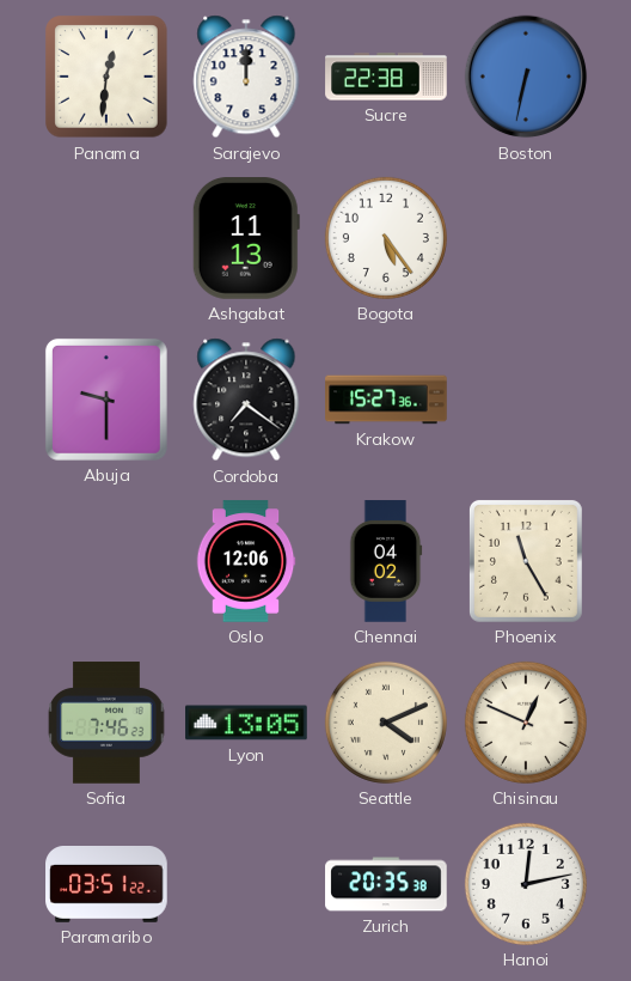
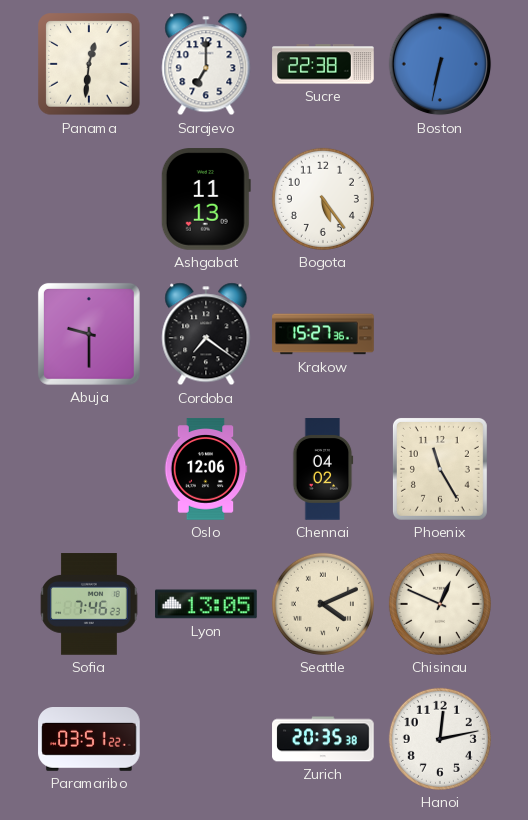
Sarajevo: 12:00 -> 7:00 (206, 64)
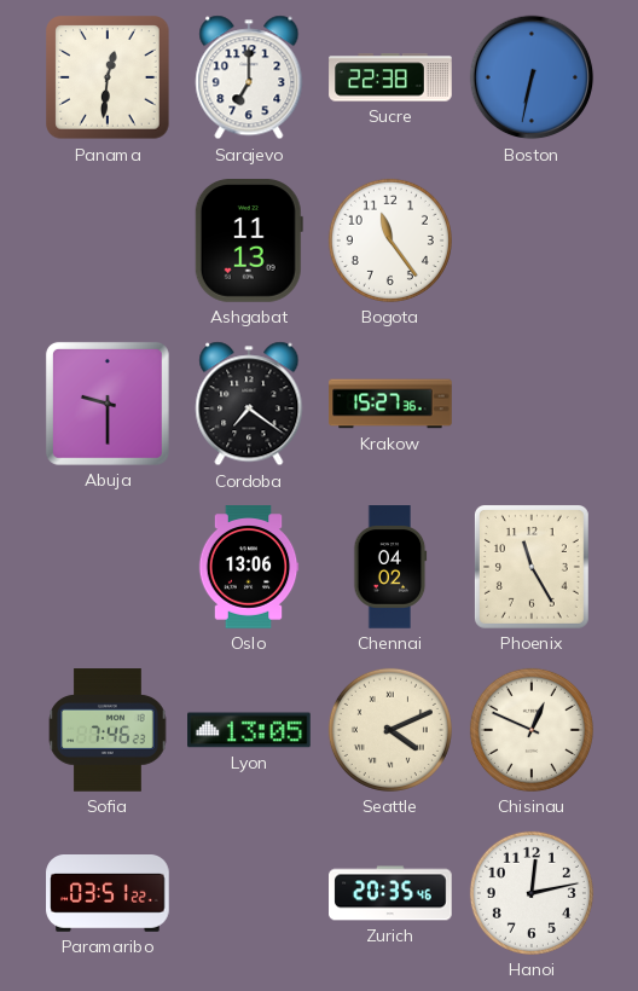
Bogota: 5:24 -> 11:24 (390, 240)
Oslo: 12:06 -> 13:06 (249, 567)
Zurich: 20:35:38 -> 20:35:46 (390, 893)
